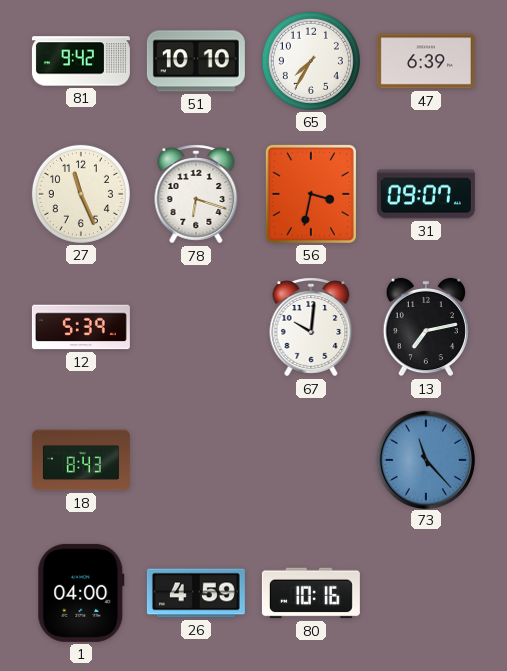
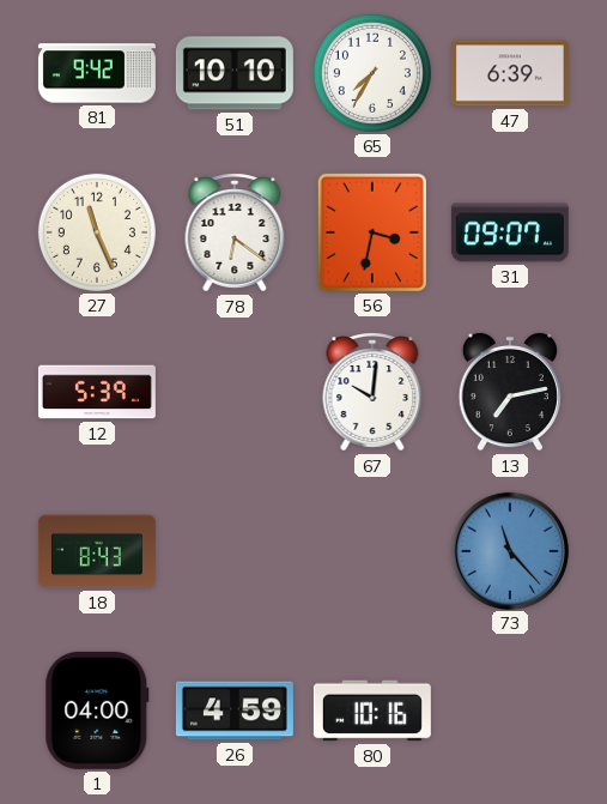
78: 6:18 -> 6:21 (235, 232)
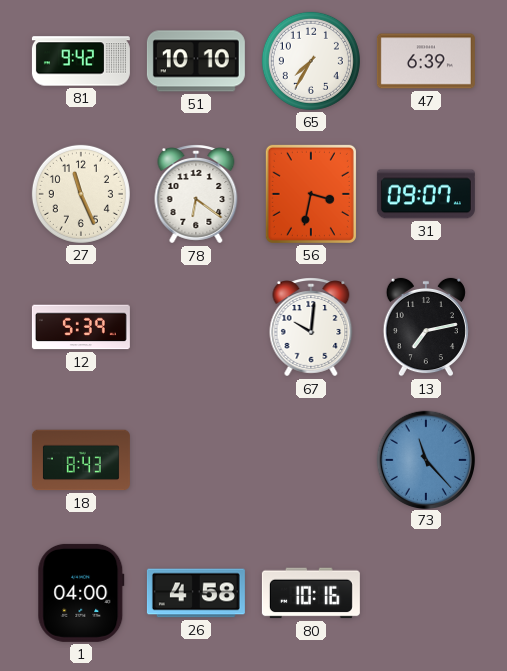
26: 4:59 -> 4:58 (196, 593)
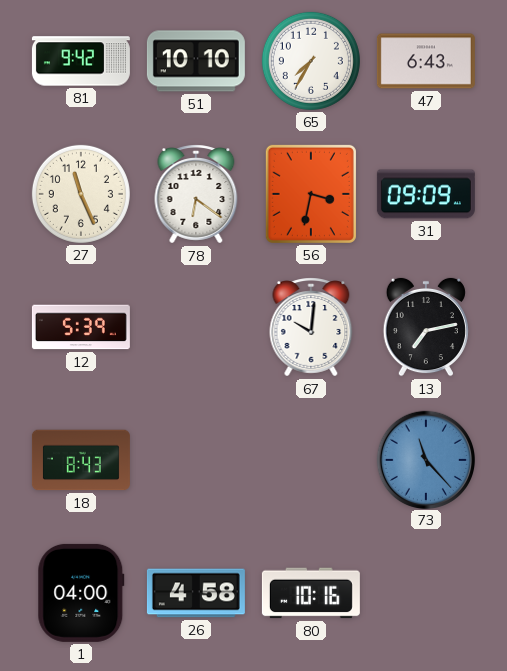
47: 6:39 -> 6:43 (426, 61)
31: 09:07 -> 09:09 (426, 194)
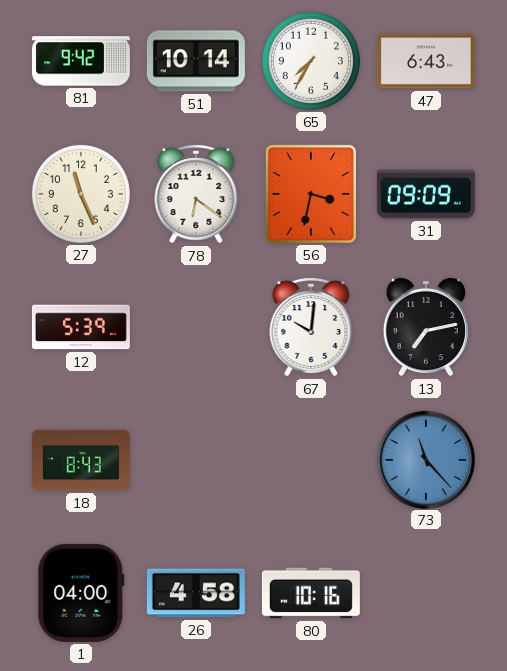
51: 10:10 -> 10:14 (196, 61)
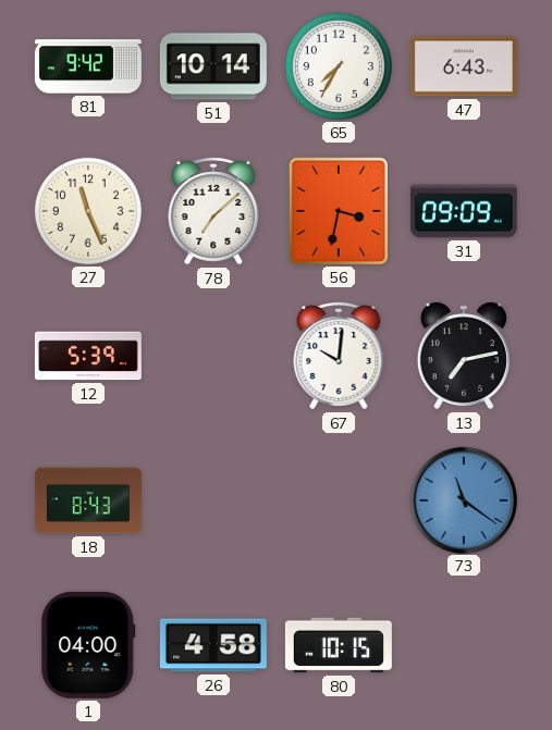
78: 6:21 -> 7:08 (213, 211)
73: 11:23 -> 11:21 (463, 499)
80: 10:16 -> 10:15 (339, 645)
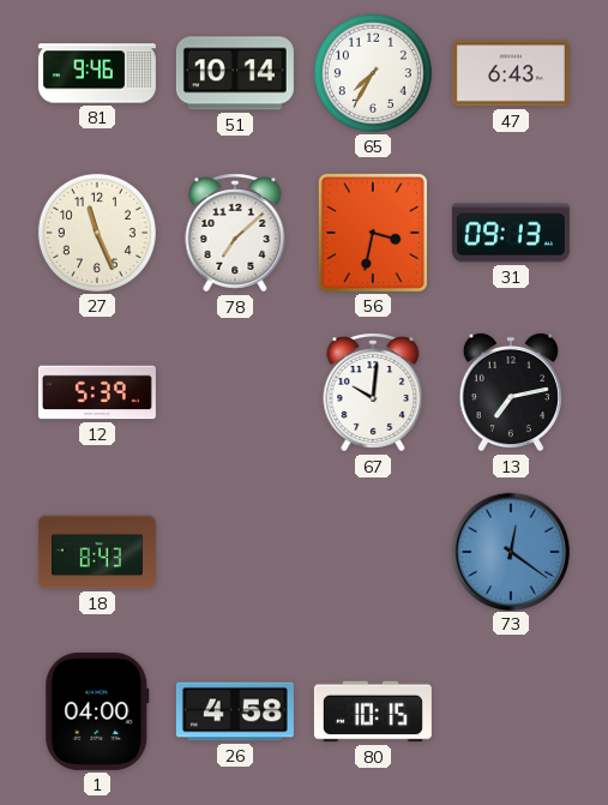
81: 9:42 -> 9:46 (97, 73)
31: 09:09 -> 09:13 (511, 233)
73: 11:21 -> 12:21 (510, 551)
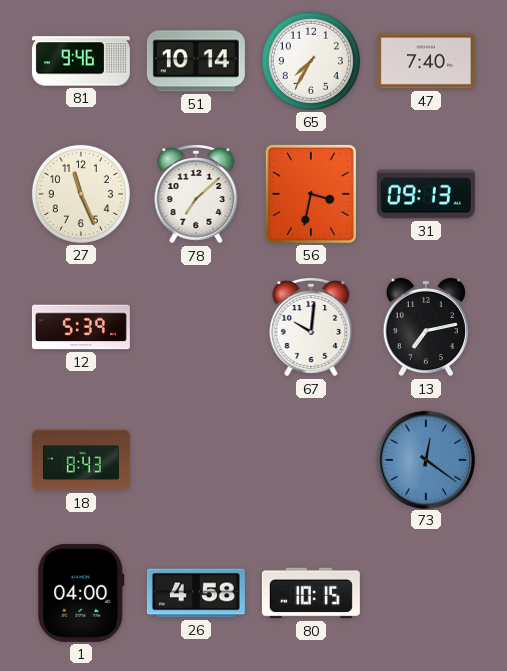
47: 6:43 -> 7:40 (426, 61)
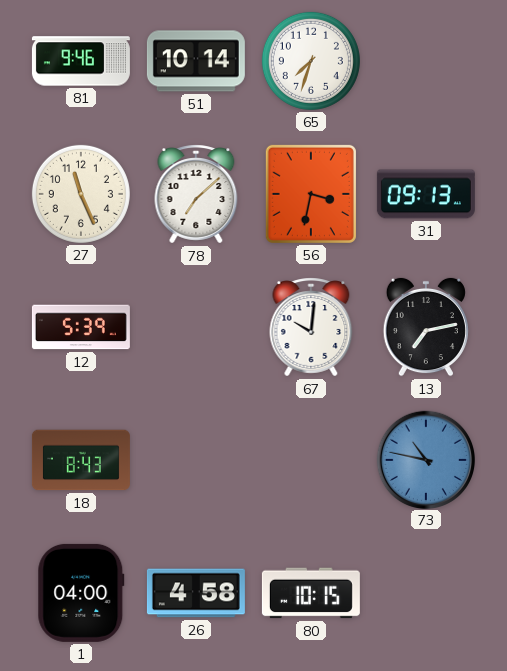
65: 7:35 -> 7:33 (311, 61)
47: 7:40 -> none (426, 61)
73: 12:21 -> 10:47 (425, 459)
